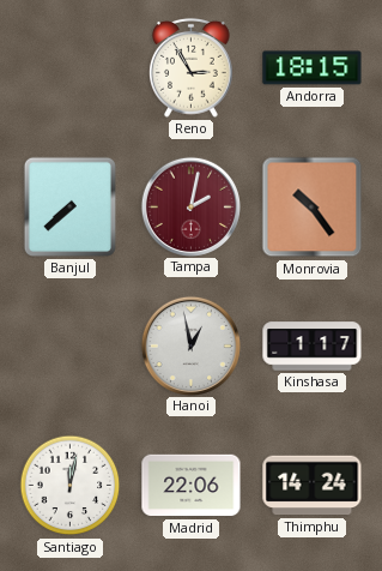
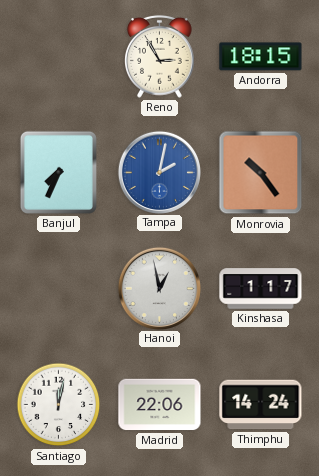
Banjul: 7:38 -> 7:34 (58, 172)
Tampa dial: burgundy -> blue (159, 172)
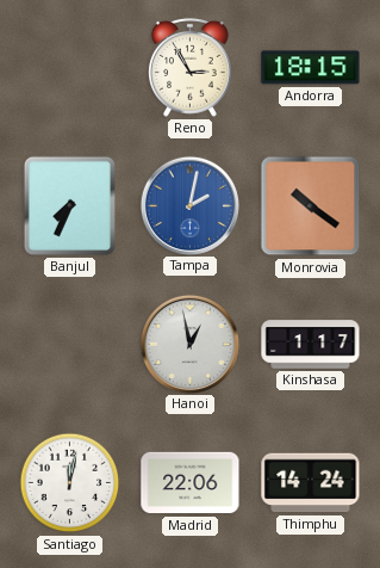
Monrovia: 10:24 -> 10:21 (311, 206)
